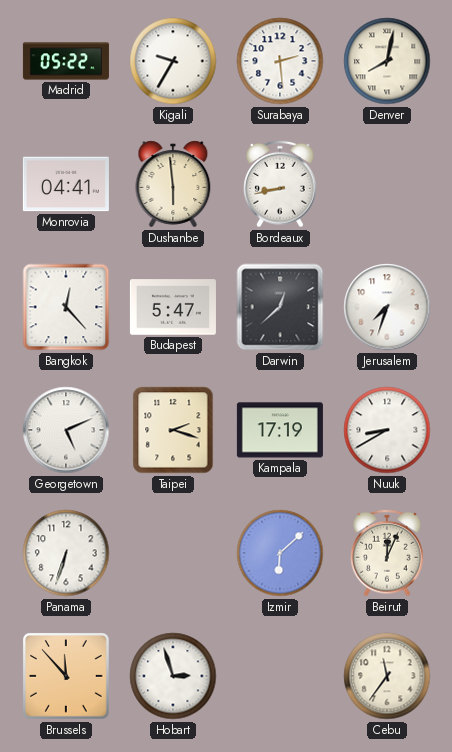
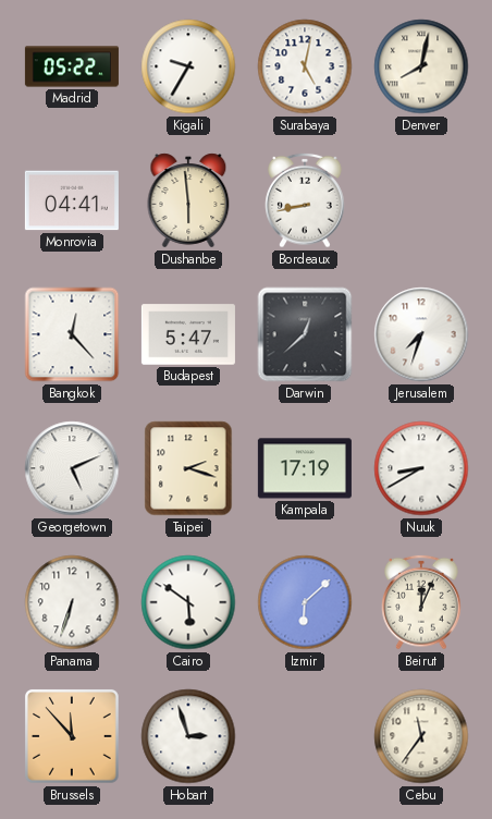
Surabaya: 2:29 -> 5:02 (305, 66)
Cairo: none -> 5:51 (188, 602)
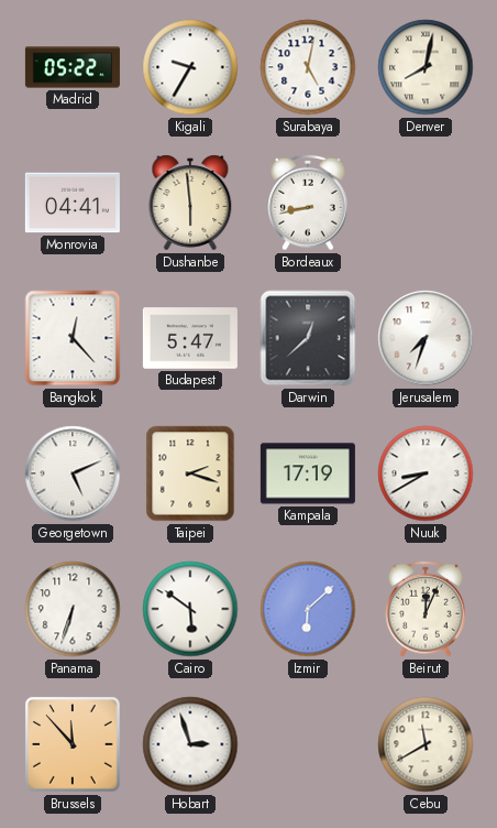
Cebu: 11:36 -> 11:40 (426, 744)
